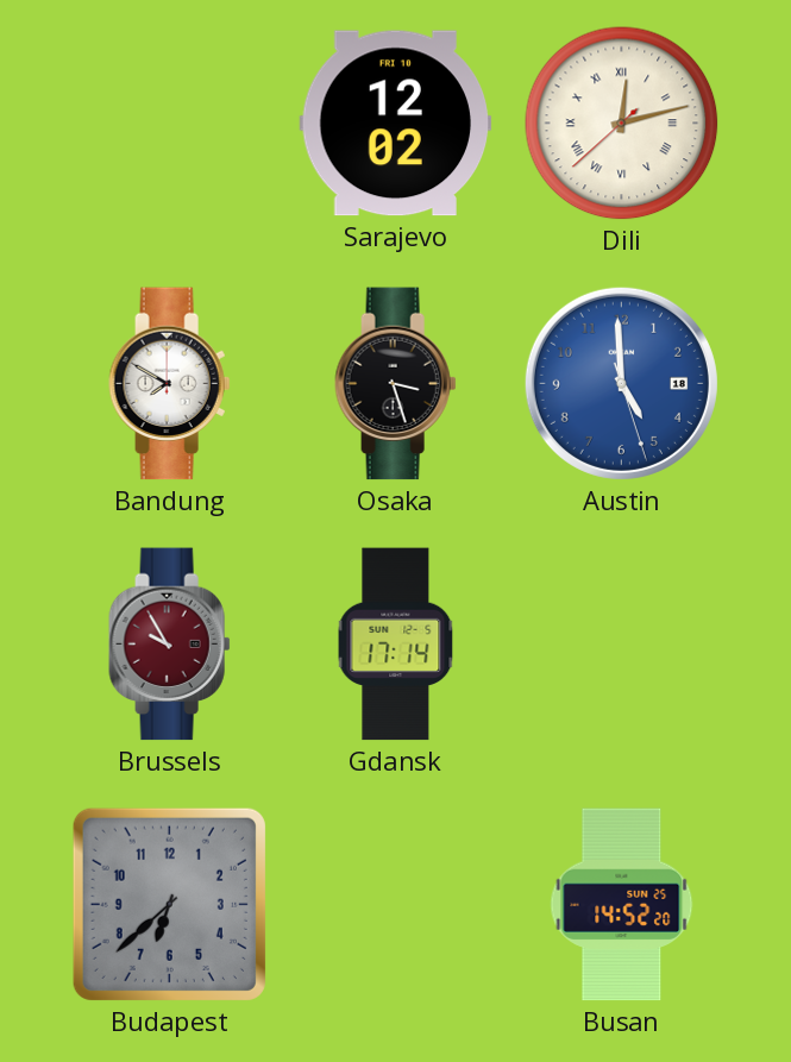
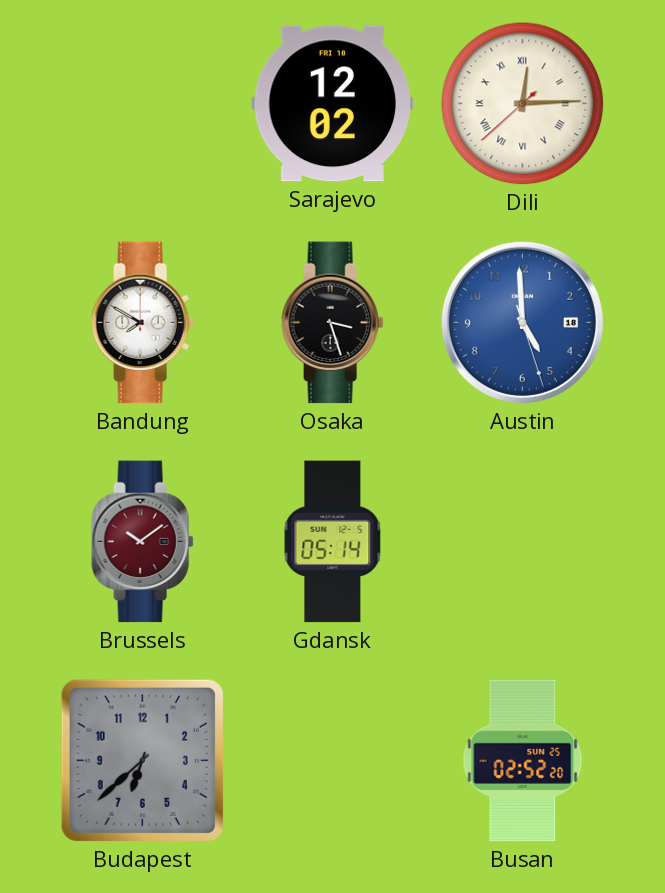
Dili: 12:12 -> 12:14 (523, 104)
Brussels: 9:55 -> 10:09 (143, 542)
Gdansk: 17:14 -> 05:14 (333, 542)
Busan: 14:52 -> 02:52 (523, 761)
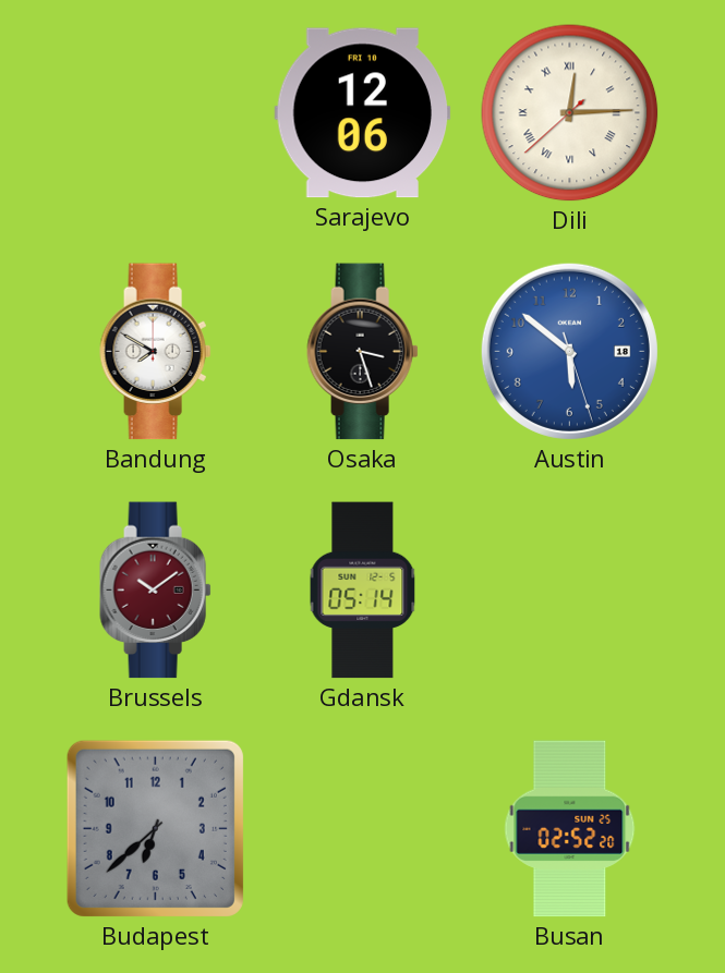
Sarajevo: 12:02 -> 12:06 (363, 113)
Austin: 4:59 -> 5:51 (569, 351)
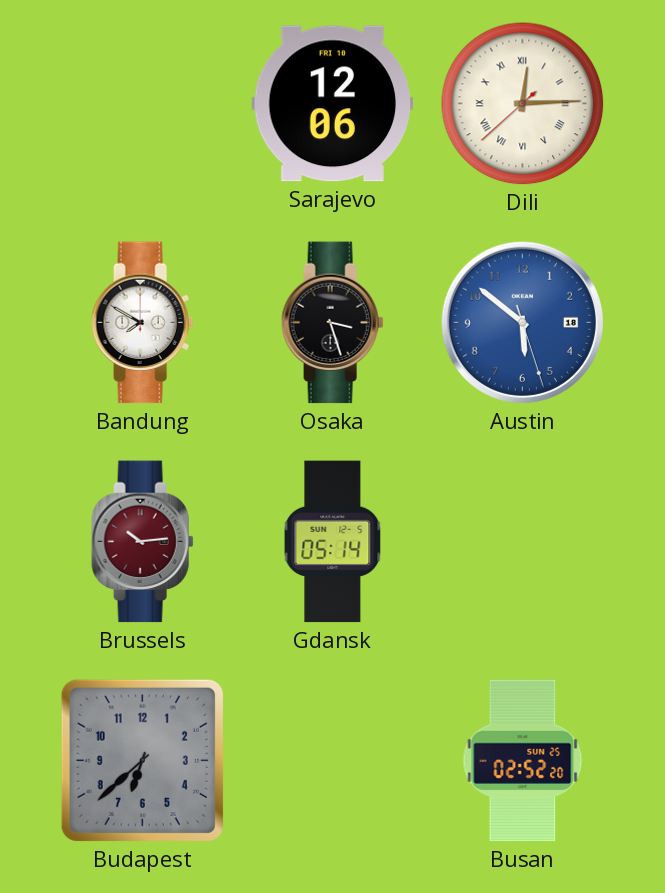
Brussels: 10:09 -> 10:14 (143, 542)
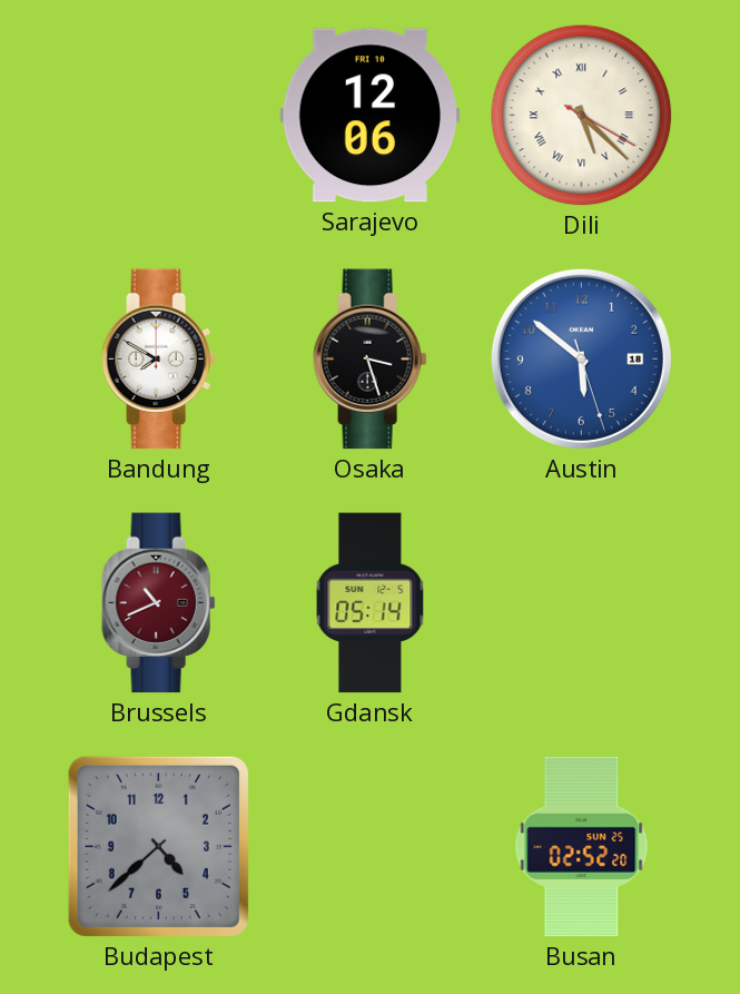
Dili: 12:14 -> 5:22 (582, 116)
Brussels: 10:14 -> 10:41 (159, 603)
Budapest: 6:38 -> 4:38 (158, 846)
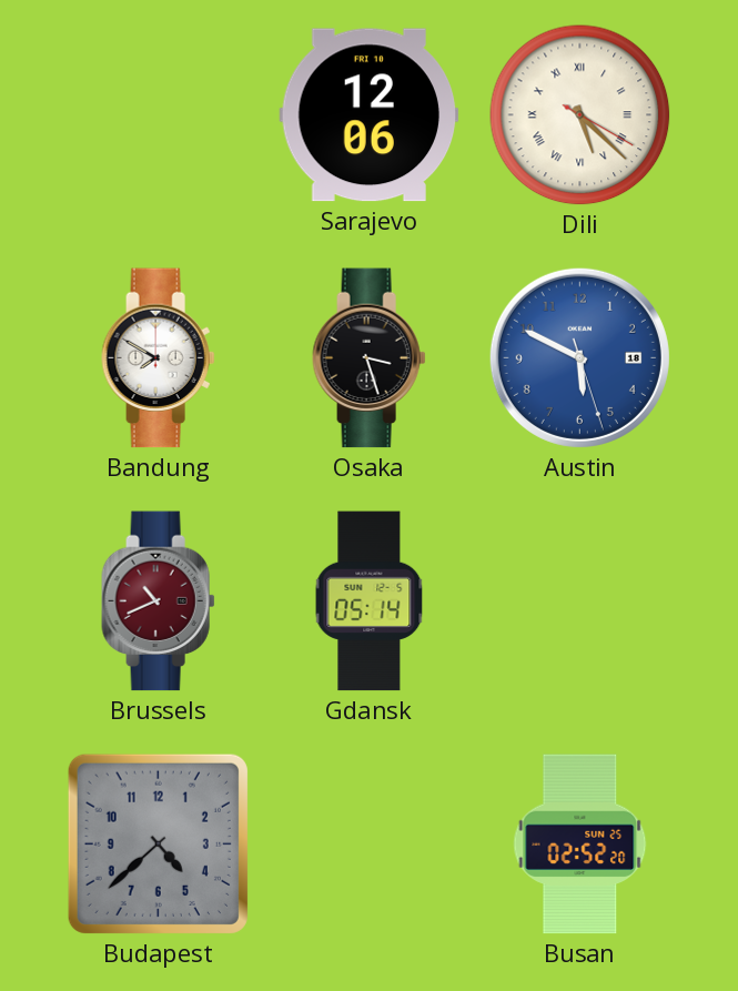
Austin: 5:51 -> 5:49 (579, 357)
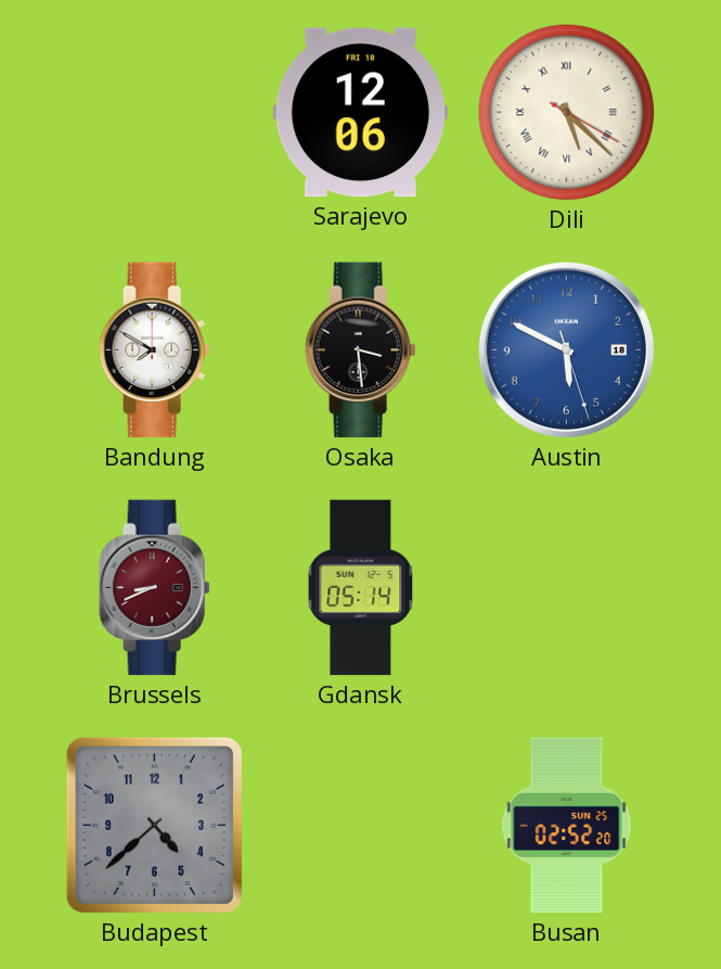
Osaka: 3:27 -> 3:29 (361, 350)
Brussels: 10:41 -> 8:41 (155, 588)
